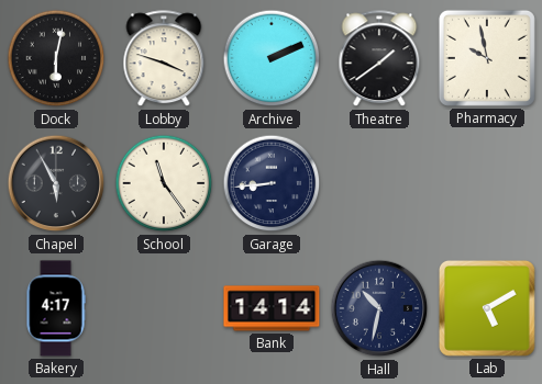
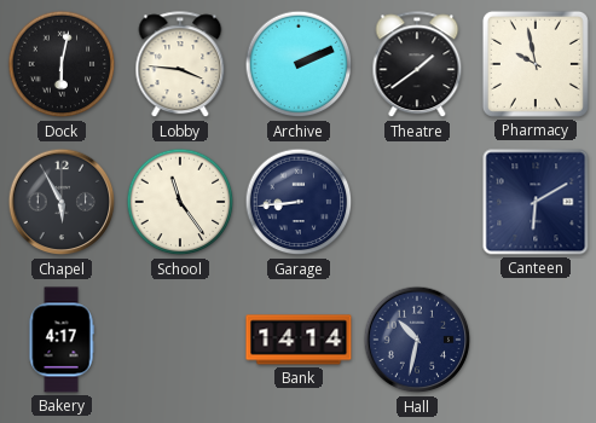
Lobby: 3:48 -> 3:46 (180, 65)
Canteen: none -> 6:10 (536, 202)
Lab: 5:10 -> none (487, 308)
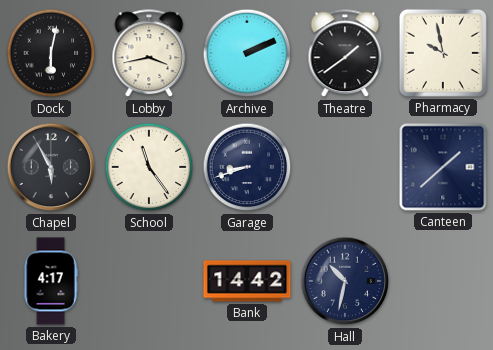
Lobby: 3:46 -> 3:43 (149, 54)
Garage: 8:44 -> 8:42 (247, 167)
Canteen: 6:10 -> 1:38 (443, 167)
Bank: 14:14 -> 14:42 (247, 281)
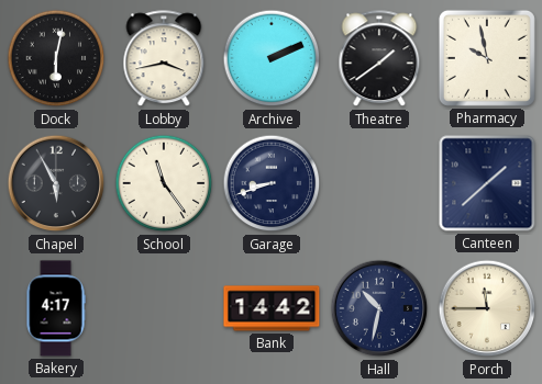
Porch: none -> 11:45 (487, 308)
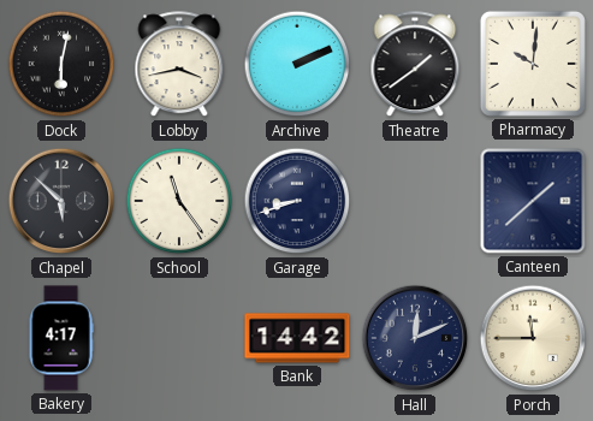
Pharmacy: 9:58 -> 10:01 (533, 64)
Chapel: 5:55 -> 5:52 (61, 201)
Hall: 10:32 -> 12:11 (415, 338)
